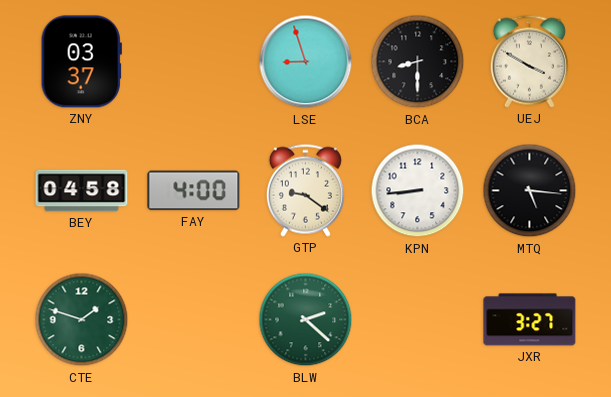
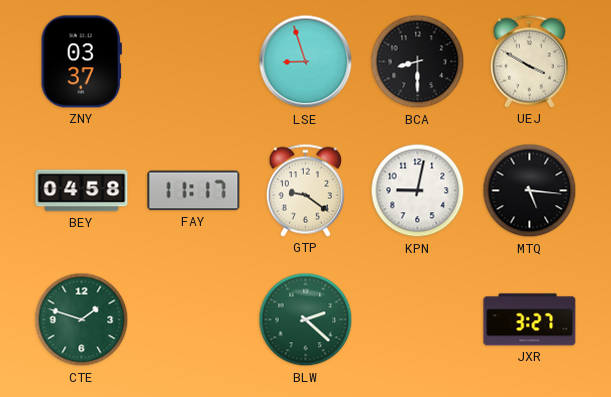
FAY: 4:00 -> 11:17 (194, 191)
KPN: 8:44 -> 9:02 (418, 191)
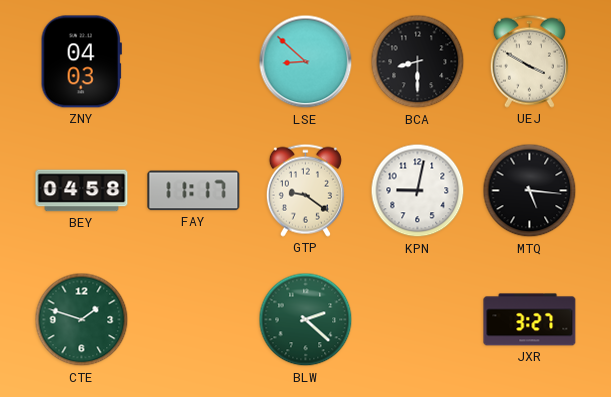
ZNY: 03:37 -> 04:03 (81, 62)
LSE: 8:57 -> 8:52 (306, 62)
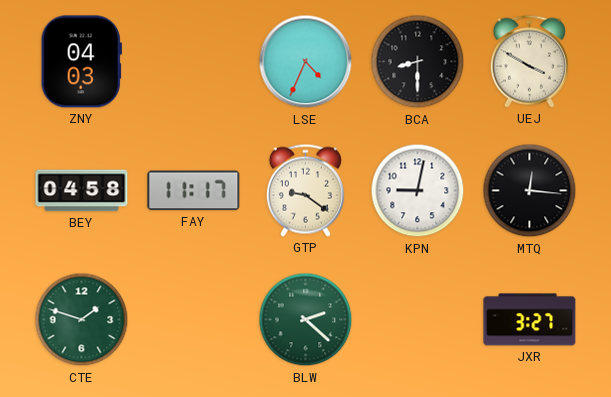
LSE: 8:52 -> 4:34 (306, 62)
MTQ: 5:16 -> 12:16 (530, 191)
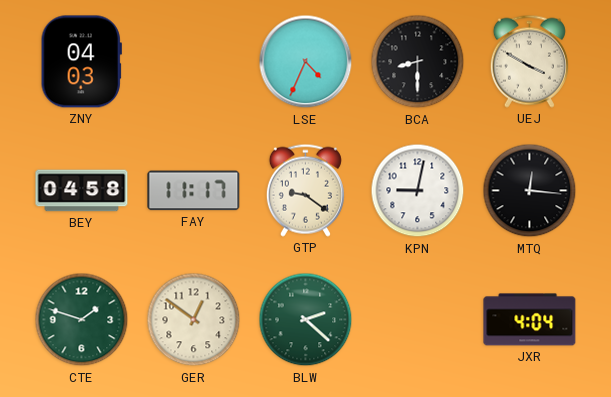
GER: none -> 12:51 (194, 320)
JXR: 3:27 -> 4:04 (530, 320)
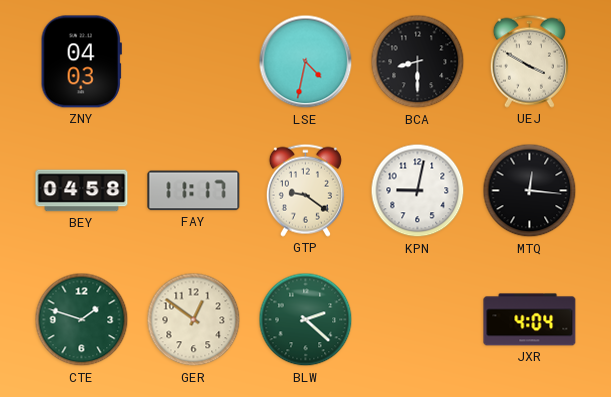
LSE: 4:34 -> 4:32 (306, 62)
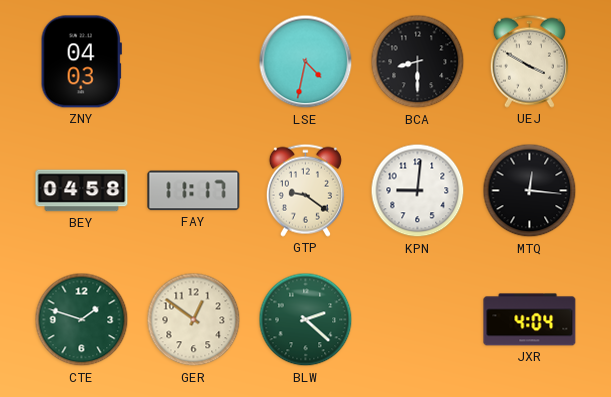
KPN: 9:02 -> 9:01 (418, 191)
